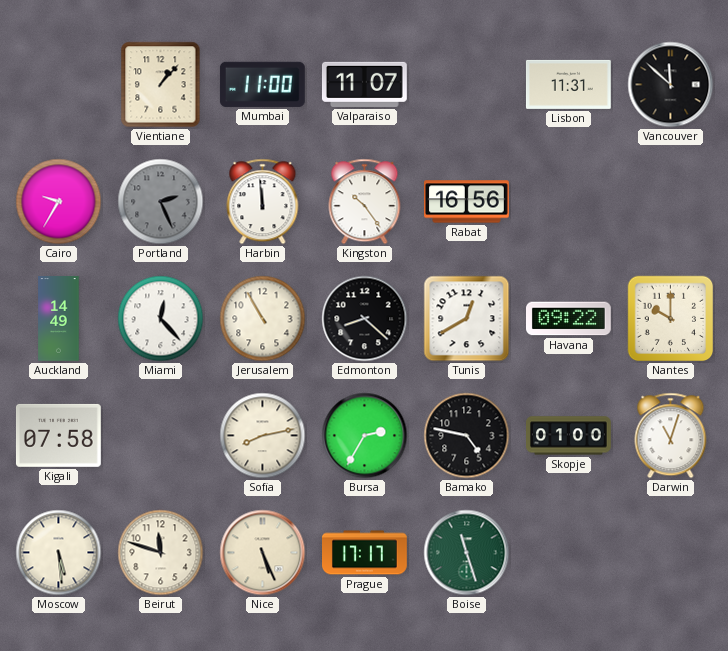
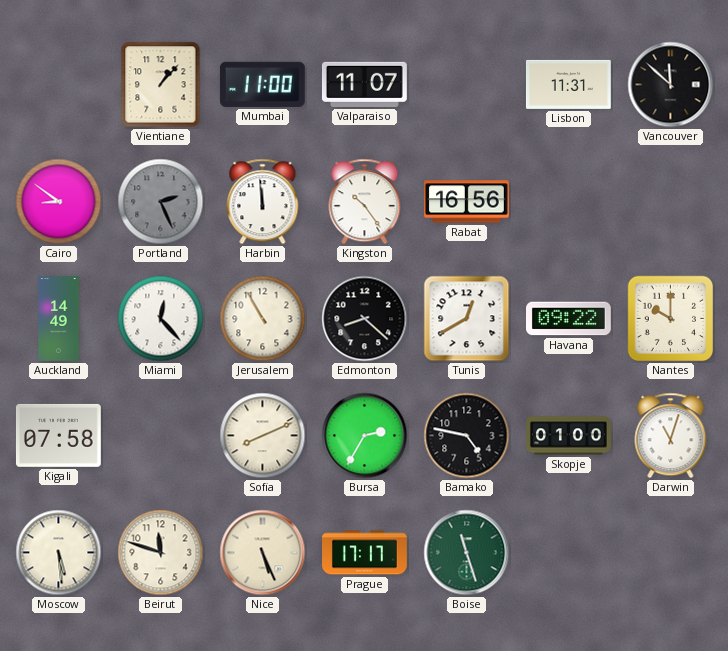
Cairo: 9:35 -> 8:51 (59, 202)
Sofia: 8:13 -> 8:11 (263, 436)
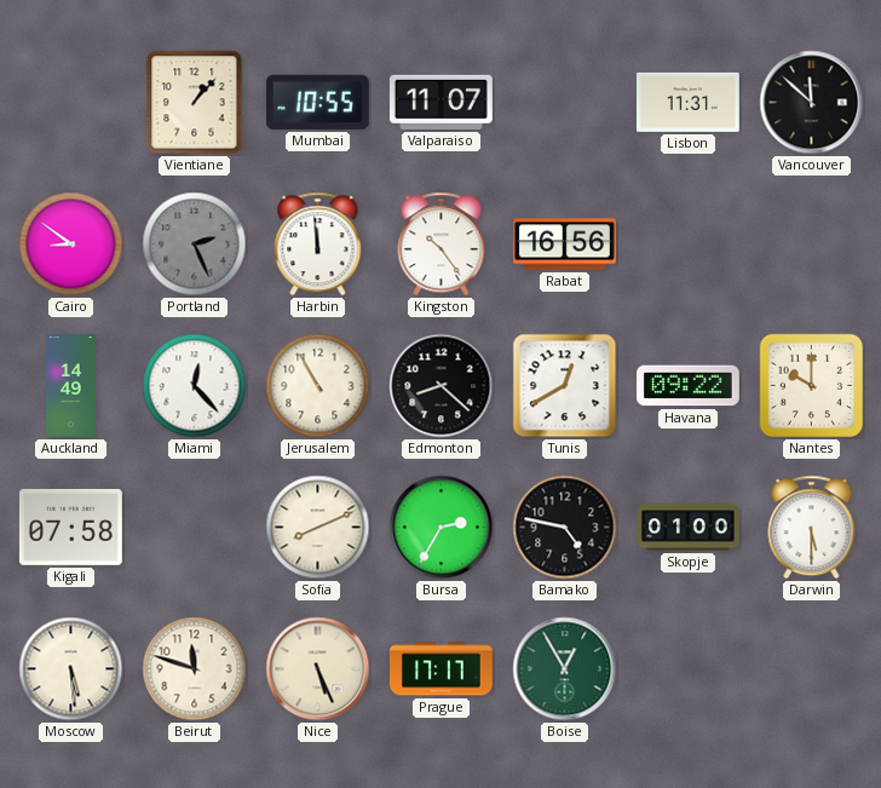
Mumbai: 11:00 -> 10:55 (317, 102)
Darwin: 11:03 -> 5:30 (812, 528)
Boise: 11:27 -> 12:55 (565, 669)
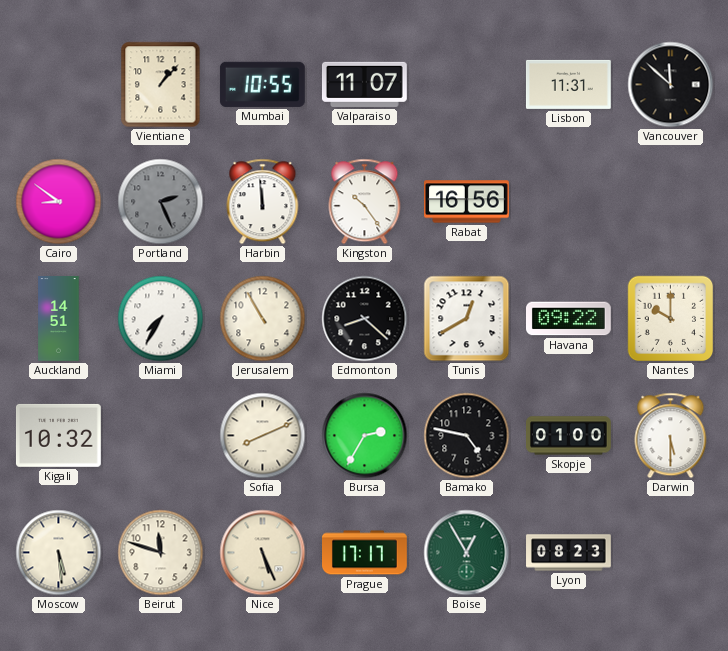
Auckland: 14:49 -> 14:51 (59, 319)
Miami: 12:23 -> 7:35 (161, 319)
Kigali: 07:58 -> 10:32 (58, 435)
Lyon: none -> 08:23 (569, 553)
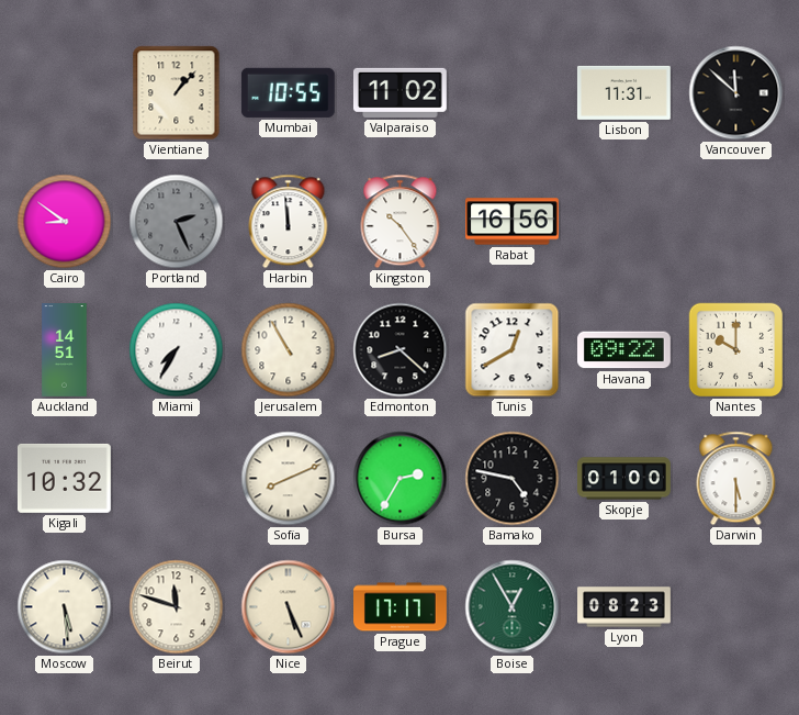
Valparaiso: 11:07 -> 11:02 (400, 92)
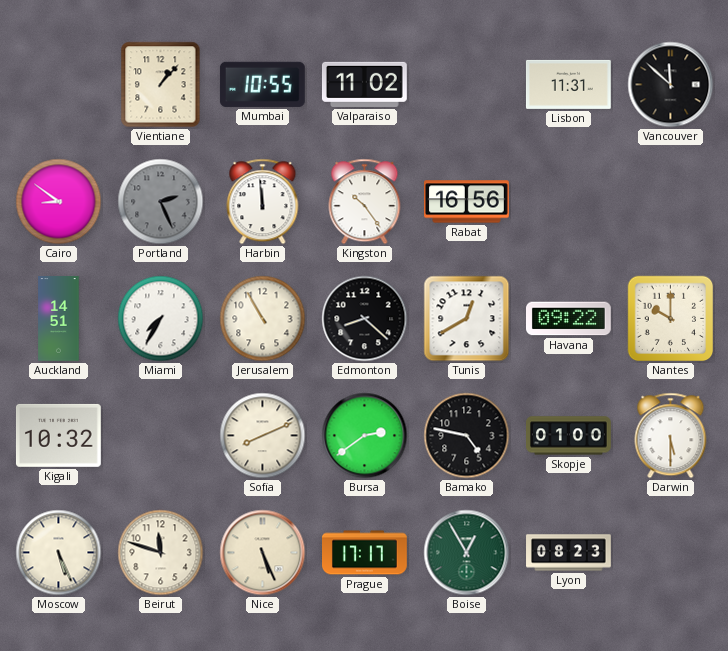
Bursa: 2:35 -> 2:39 (365, 436)
Moscow: 5:29 -> 5:26 (59, 553)
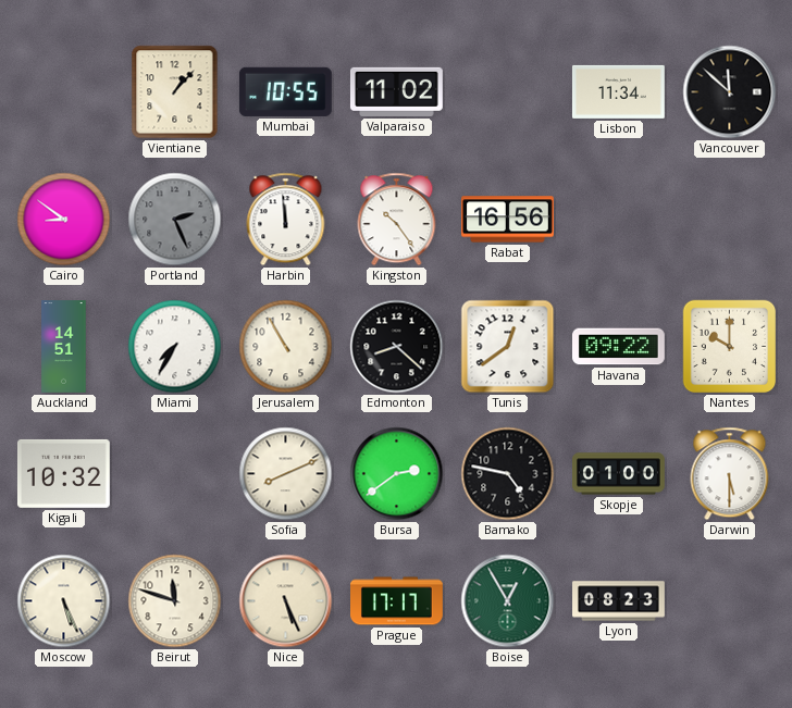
Lisbon: 11:31 -> 11:34 (619, 91)
Tunis: 12:40 -> 12:39 (508, 347)
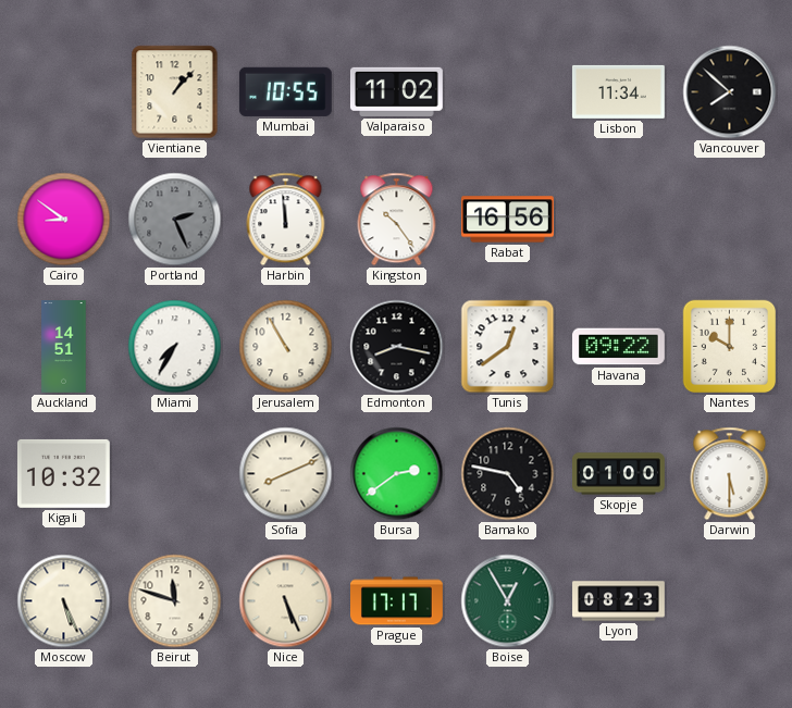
Vancouver: 11:52 -> 7:52 (730, 92)
Edmonton: 8:22 -> 8:17 (397, 347)
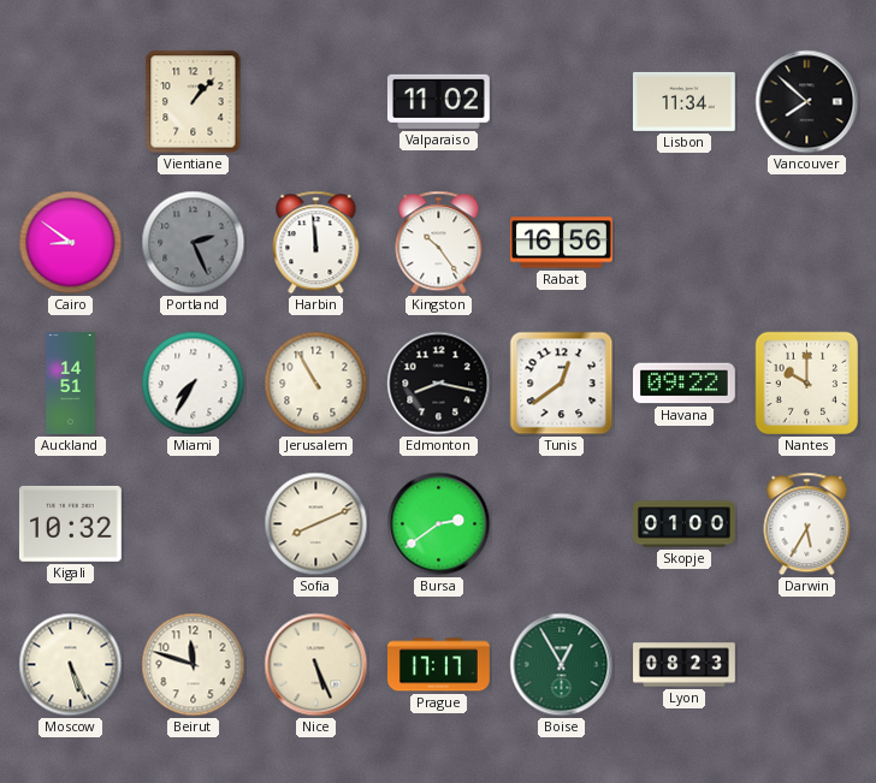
Mumbai: 10:55 -> none (285, 91)
Bamako: 4:47 -> none (508, 474)
Darwin: 5:30 -> 5:35 (807, 524)
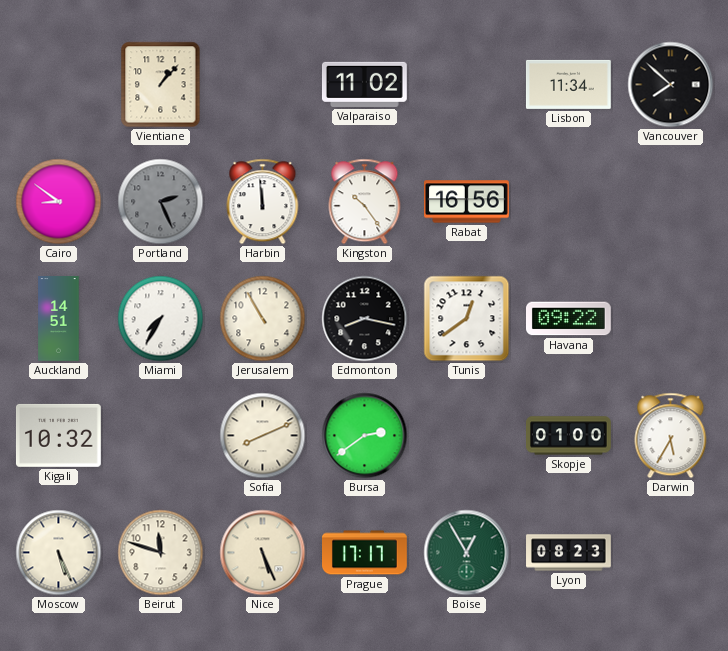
Nantes: 10:00 -> none (807, 384)
